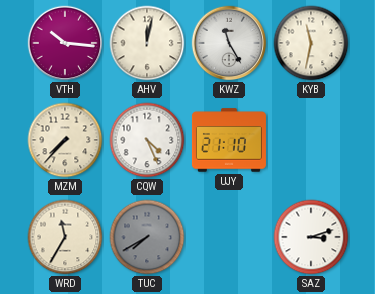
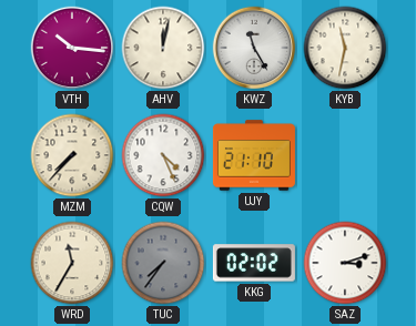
TUC: 7:40 -> 7:36 (163, 263)
KKG: none -> 02:02 (254, 263)
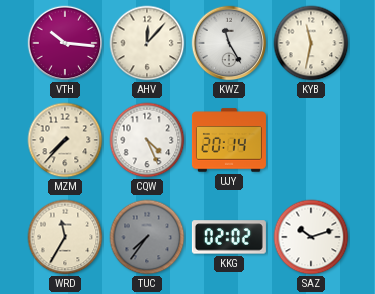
AHV: 12:02 -> 12:07 (147, 43)
UJY: 21:10 -> 20:14 (229, 140)
SAZ: 3:12 -> 10:12 (311, 237)
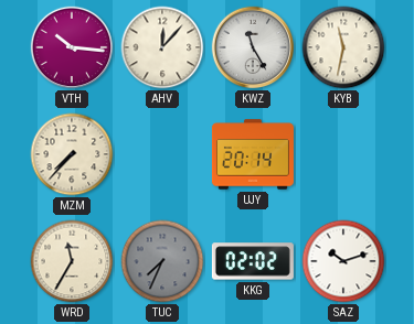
CQW: 4:26 -> none (147, 140)
TUC: 7:36 -> 7:34 (162, 261)
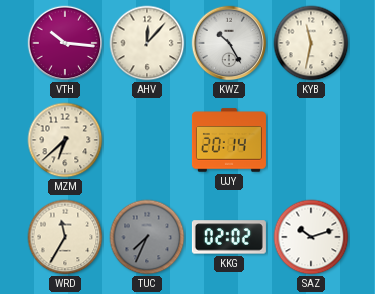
KWZ: 11:25 -> 10:25 (229, 43)
MZM: 7:37 -> 6:38 (65, 140)
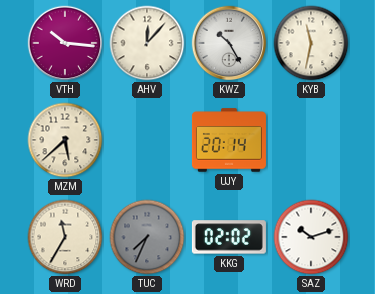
MZM: 6:38 -> 5:38 (65, 140)
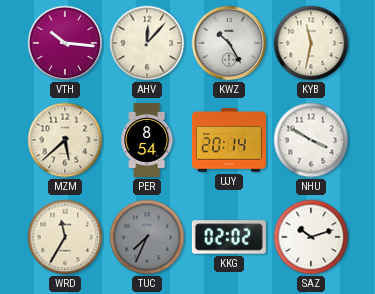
PER: none -> 8:54 (147, 140)
NHU: none -> 3:50 (311, 140)
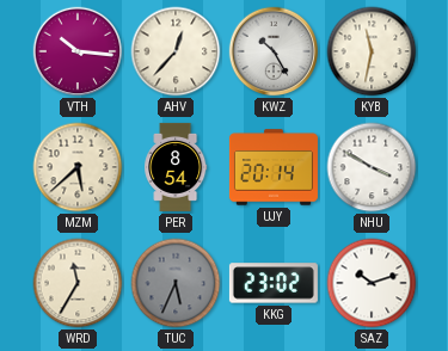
AHV: 12:07 -> 12:37 (176, 51)
TUC: 7:34 -> 5:34 (176, 283)
KKG: 02:02 -> 23:02 (274, 283)
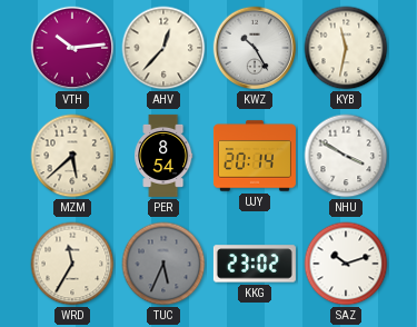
VTH: 10:16 -> 10:14 (72, 48)
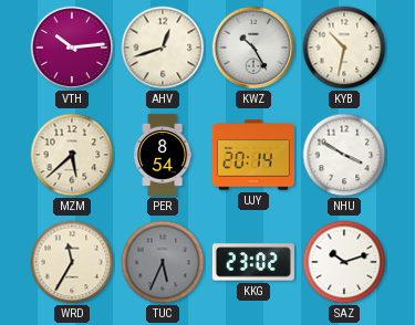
AHV: 12:37 -> 12:42 (163, 48)
KYB: 11:32 -> 10:32 (344, 48)
